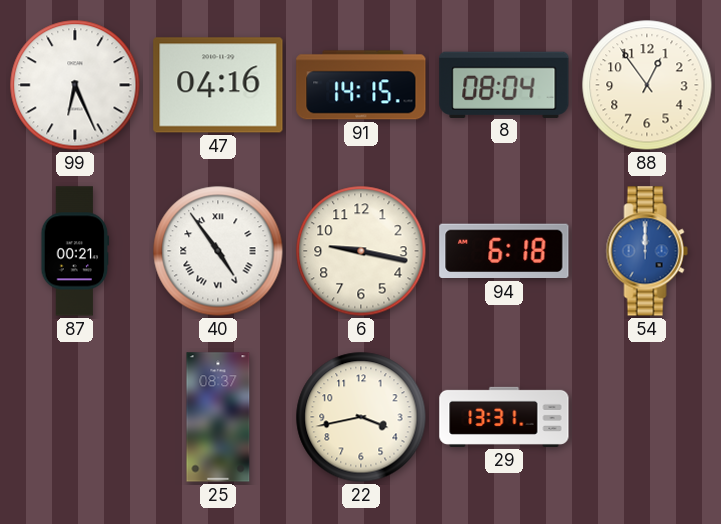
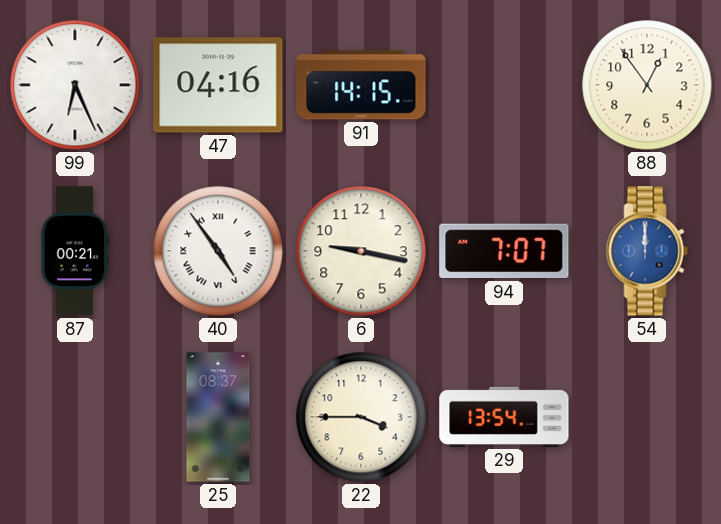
8: 08:04 -> none (504, 84)
94: 6:18 -> 7:07 (504, 251)
22: 3:43 -> 3:45 (361, 417)
29: 13:31 -> 13:54 (504, 417)
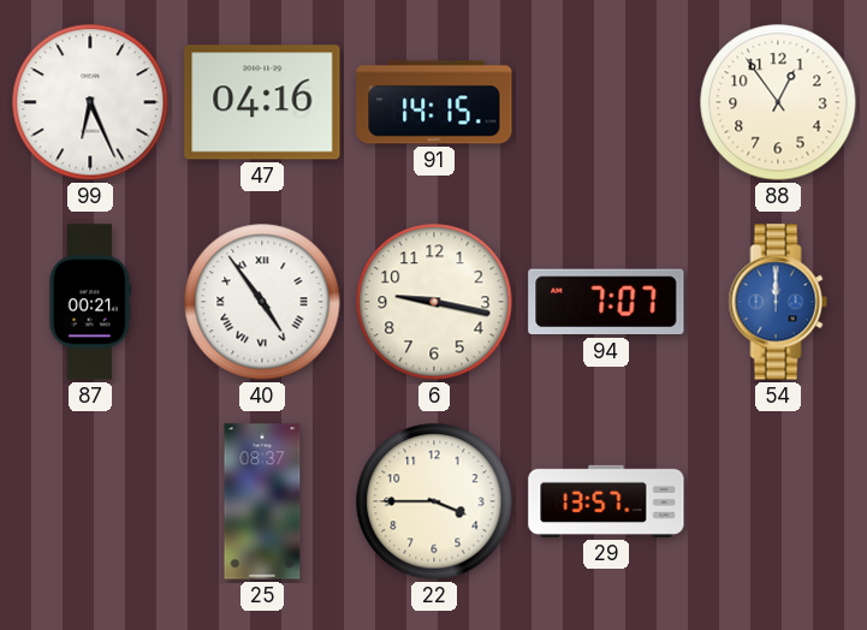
29: 13:54 -> 13:57 (606, 501)
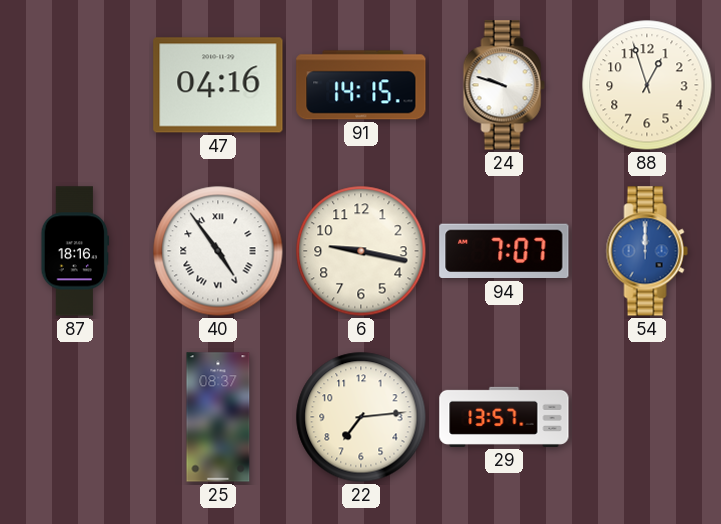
99: 6:26 -> none (90, 102)
24: none -> 9:48 (504, 85)
88: 12:54 -> 12:57 (647, 85)
87: 00:21 -> 18:16 (75, 251)
22: 3:45 -> 7:14 (361, 417)
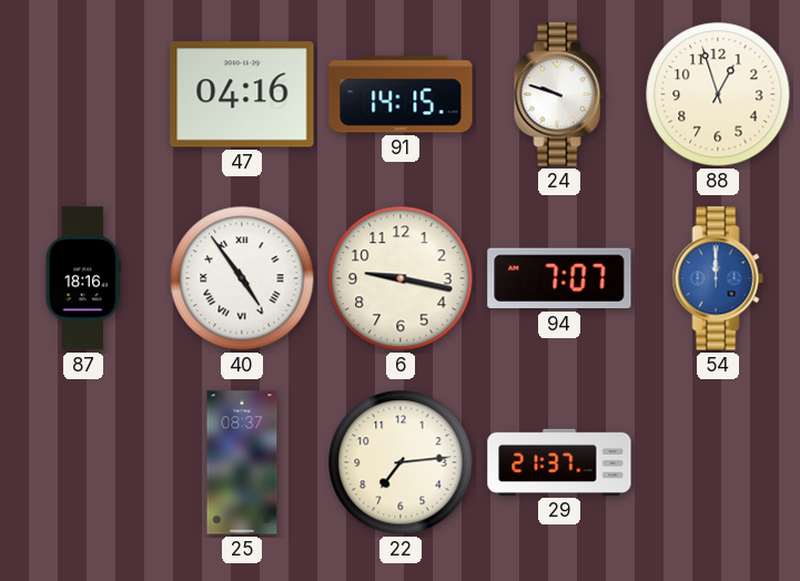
29: 13:57 -> 21:37 (559, 462)
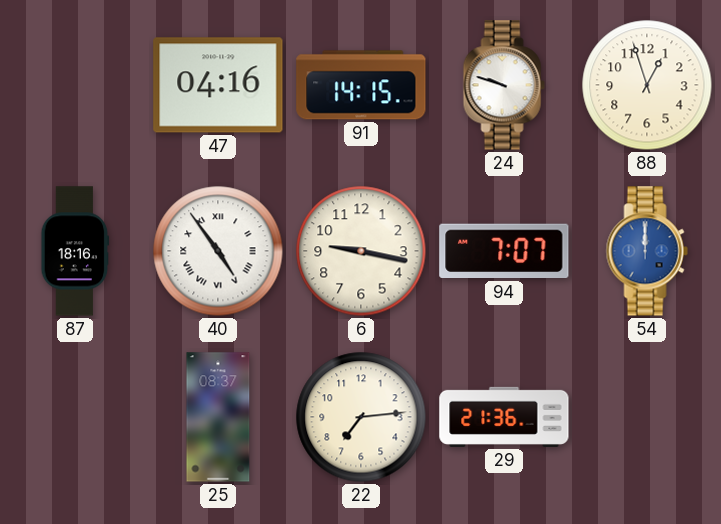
29: 21:37 -> 21:36 (504, 417)
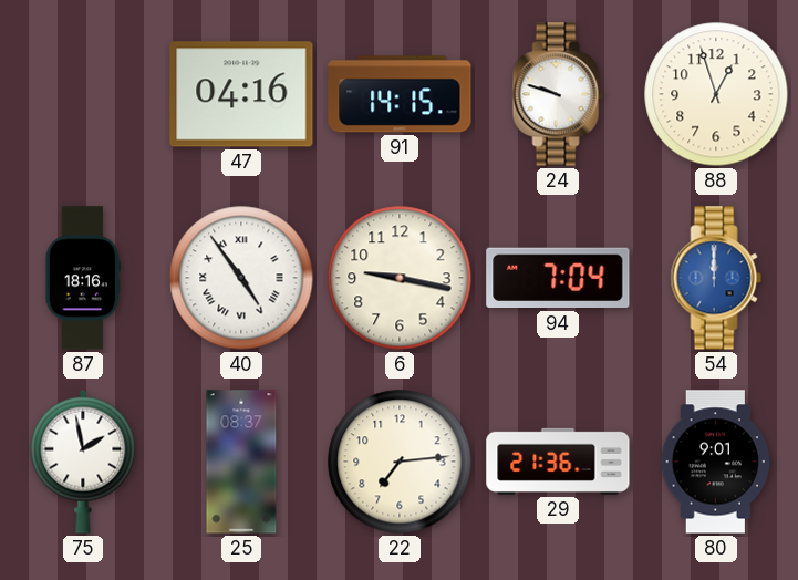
94: 7:07 -> 7:04 (558, 278)
75: none -> 1:58 (83, 462)
80: none -> 9:01 (716, 462)
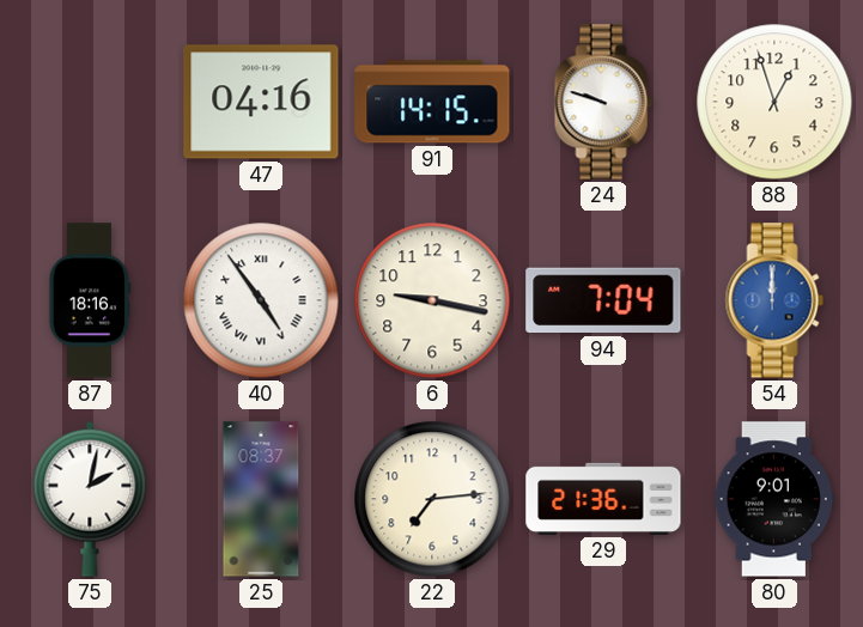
75: 1:58 -> 2:02 (90, 499)
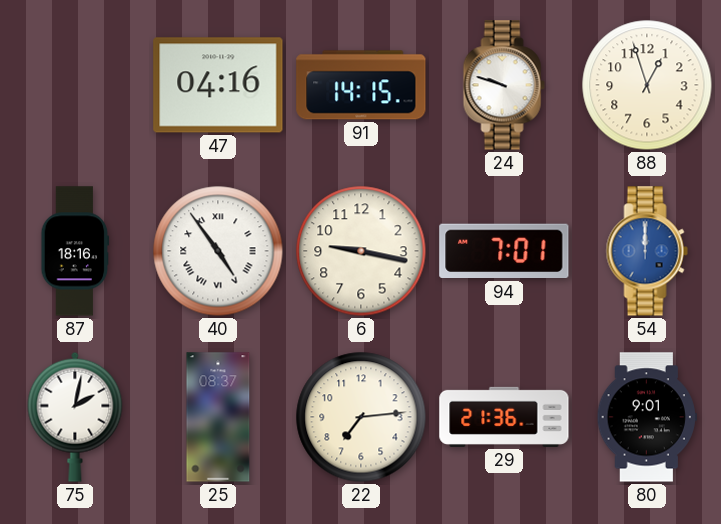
94: 7:04 -> 7:01 (504, 251)
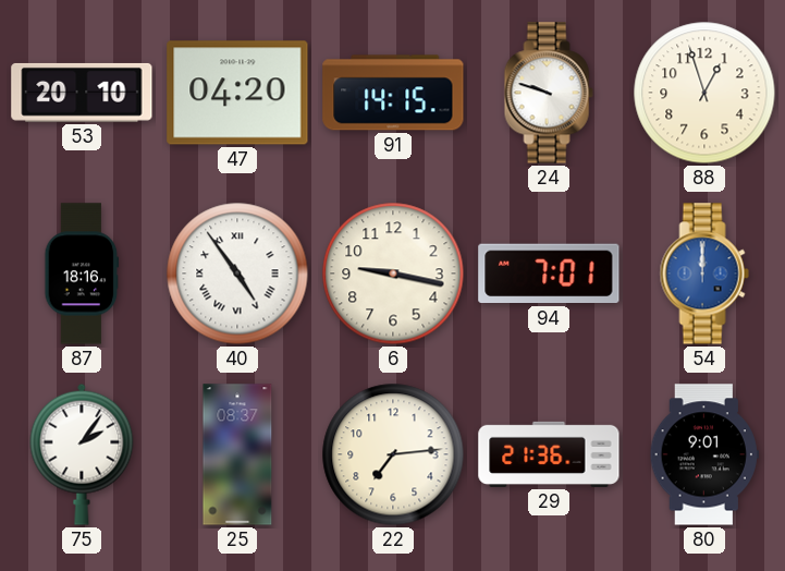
53: none -> 20:10 (82, 93)
47: 04:16 -> 04:20 (237, 93)
75: 2:02 -> 2:06 (82, 454)
